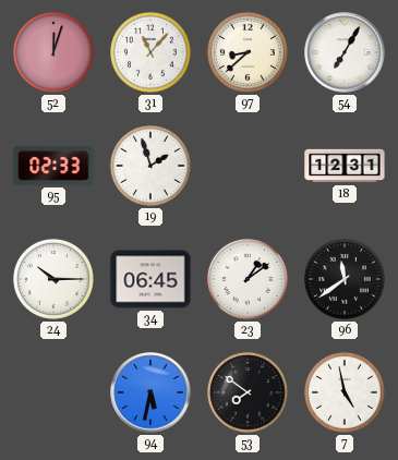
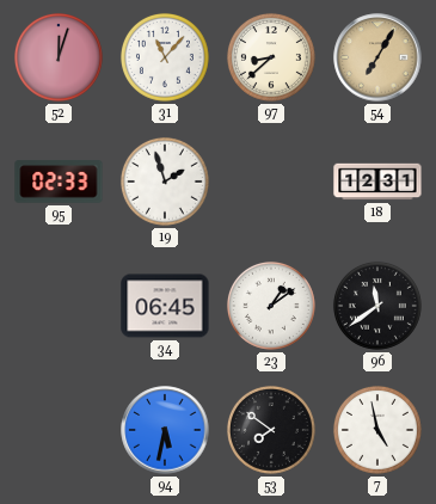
54 dial: white -> champagne (377, 57)
24: 10:15 -> none (53, 279)
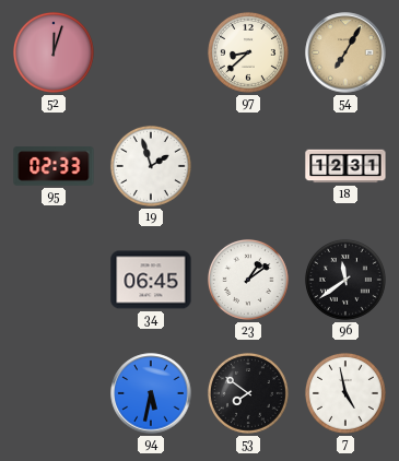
31: 11:07 -> none (165, 57)
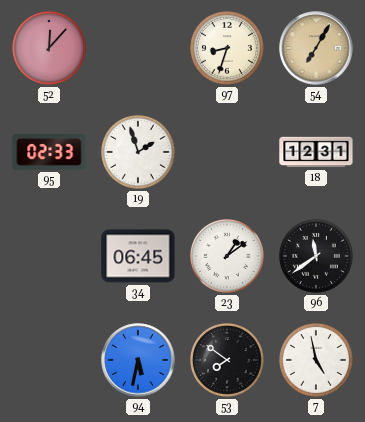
52: 12:03 -> 12:07 (49, 48)
97: 8:38 -> 8:33 (227, 48)
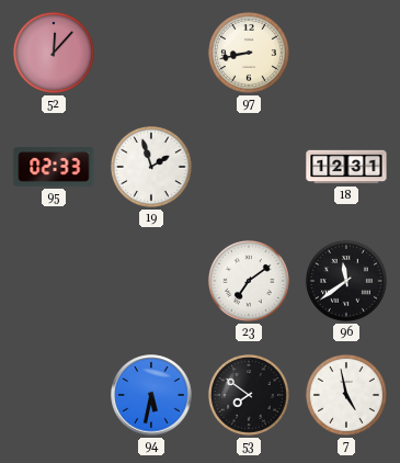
97: 8:33 -> 8:43 (249, 53)
54: 7:05 -> none (316, 48)
34: 06:45 -> none (138, 256)
23: 1:09 -> 7:09 (249, 281)
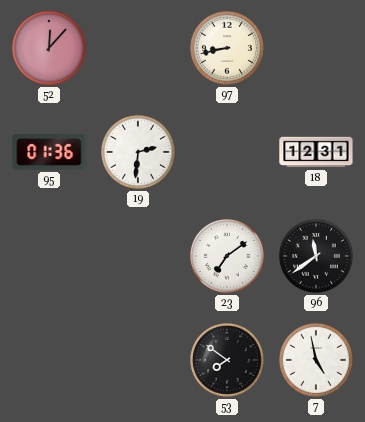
95: 02:33 -> 01:36 (49, 152)
19: 1:57 -> 2:31 (138, 152)
94: 5:32 -> none (151, 395)
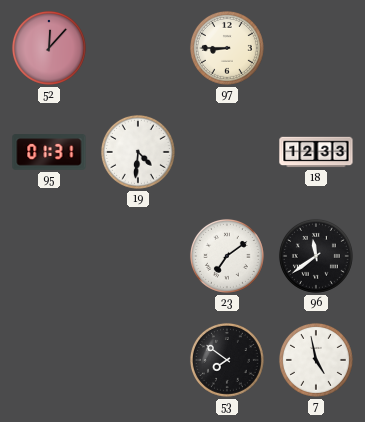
97: 8:43 -> 8:45 (227, 48)
95: 01:36 -> 01:31 (49, 152)
19: 2:31 -> 4:31 (138, 152)
18: 12:31 -> 12:33 (316, 152)
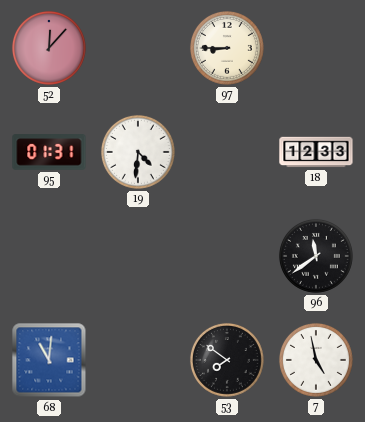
23: 7:09 -> none (227, 256)
68: none -> 11:01 (49, 360)
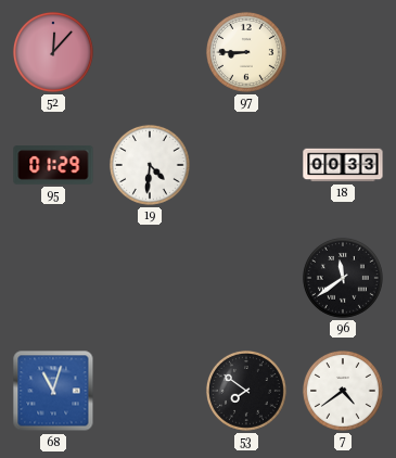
95: 01:31 -> 01:29 (53, 165)
18: 12:33 -> 00:33 (343, 165)
68: 11:01 -> 11:03 (53, 391)
7: 4:58 -> 4:39 (343, 391)
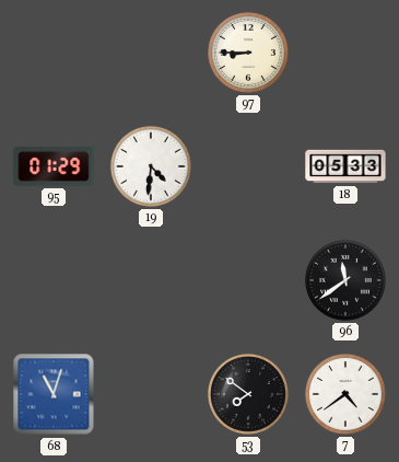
52: 12:07 -> none (53, 52)
18: 00:33 -> 05:33 (345, 166)
